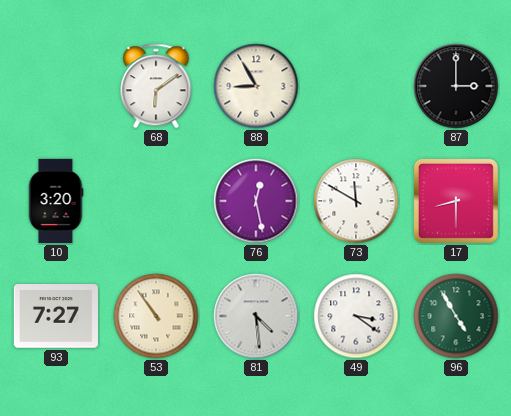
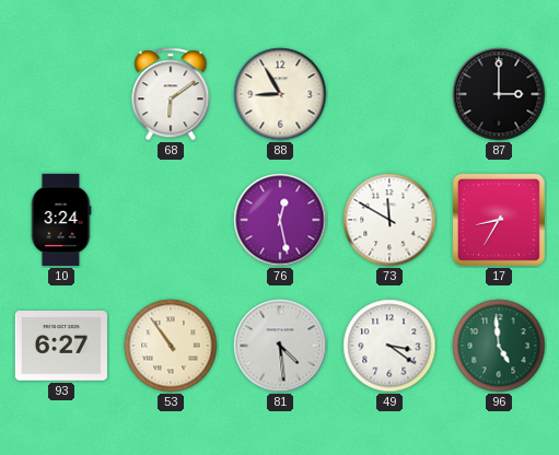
10: 3:20 -> 3:24 (61, 220)
17: 8:30 -> 8:35 (499, 220)
93: 7:27 -> 6:27 (61, 347)
96: 4:55 -> 4:59 (499, 346)
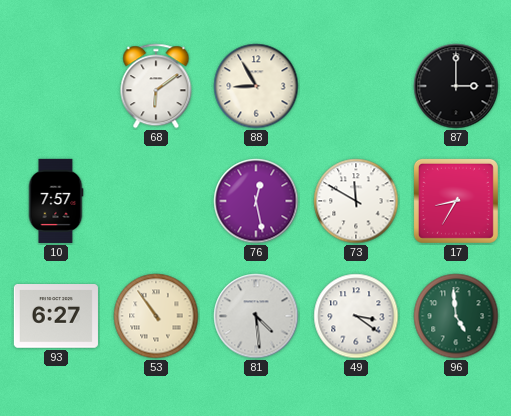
10: 3:24 -> 7:57 (56, 201)
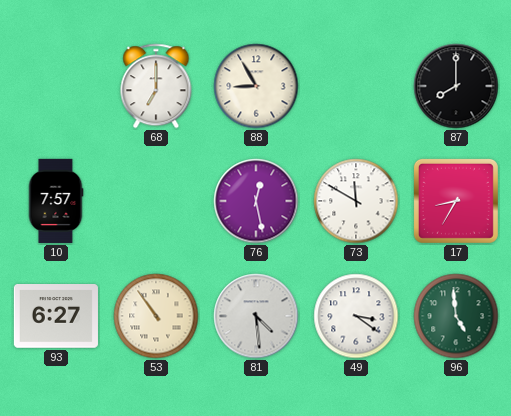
68: 6:09 -> 7:00 (156, 86)
87: 3:00 -> 8:00 (456, 86)
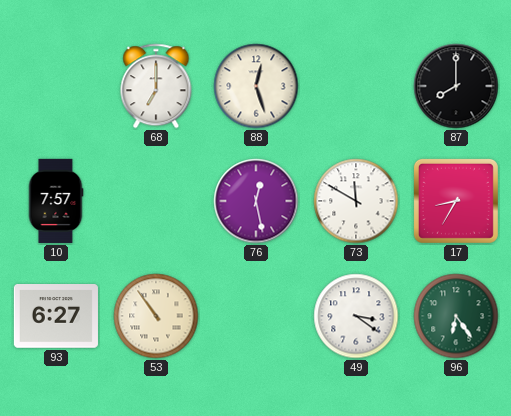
88: 8:55 -> 12:27 (256, 86)
81: 4:29 -> none (256, 316)
96: 4:59 -> 6:24 (456, 316)
